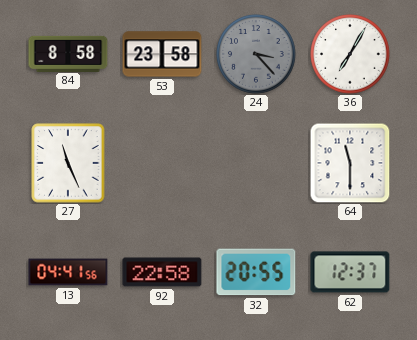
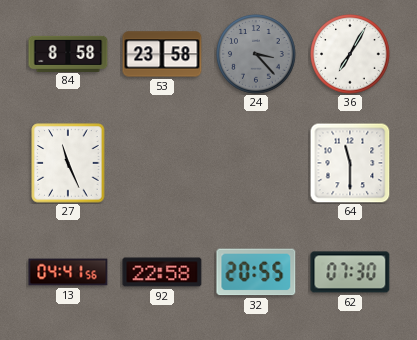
62: 12:37 -> 07:30 (350, 272)
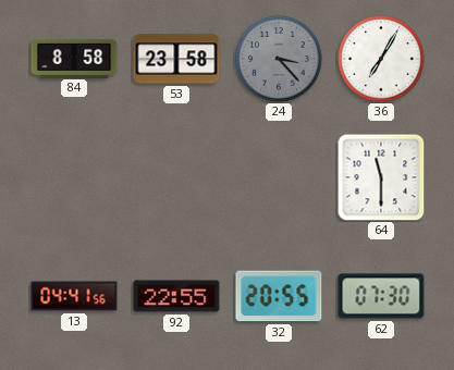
27: 11:26 -> none (68, 163)
92: 22:58 -> 22:55 (176, 296)
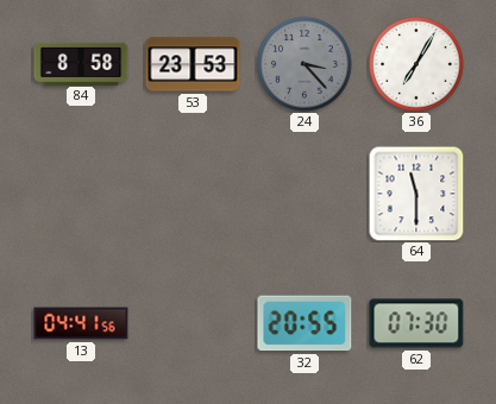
53: 23:58 -> 23:53 (193, 64)
92: 22:55 -> none (176, 296)
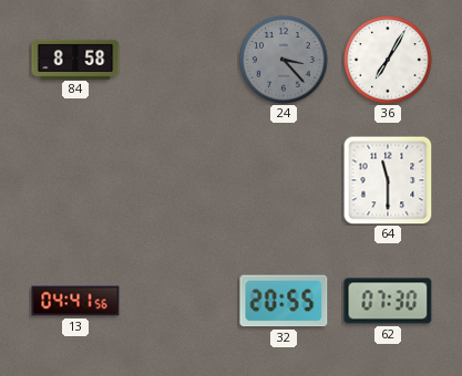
53: 23:53 -> none (193, 64)
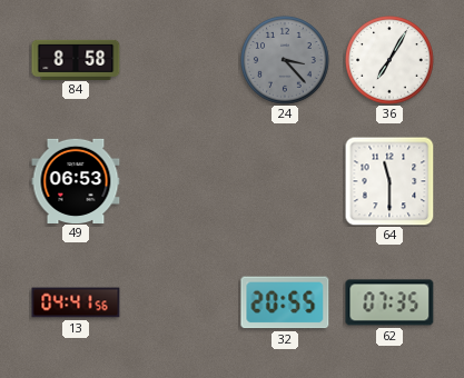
49: none -> 06:53 (76, 180)
62: 07:30 -> 07:35 (389, 302)
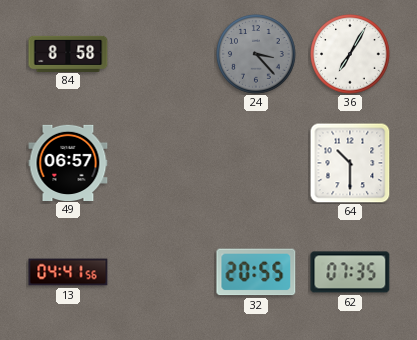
49: 06:53 -> 06:57 (68, 162)
64: 11:30 -> 10:30 (350, 163)
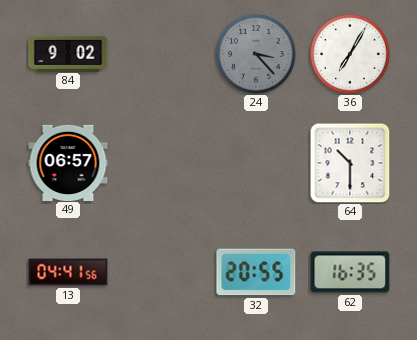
84: 8:58 -> 9:02 (68, 53)
62: 07:35 -> 16:35 (350, 272)
